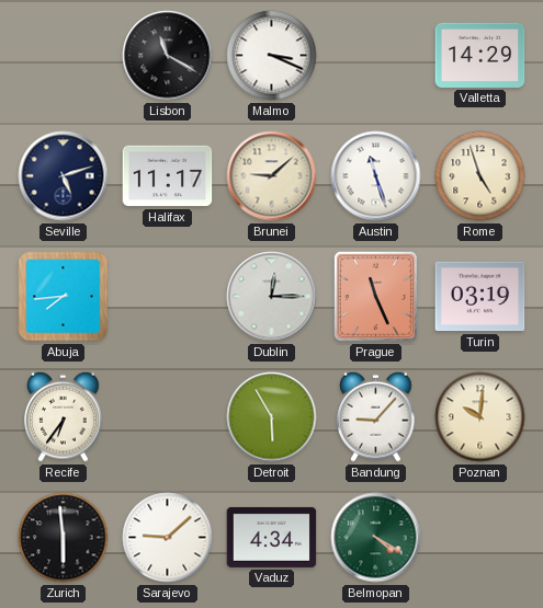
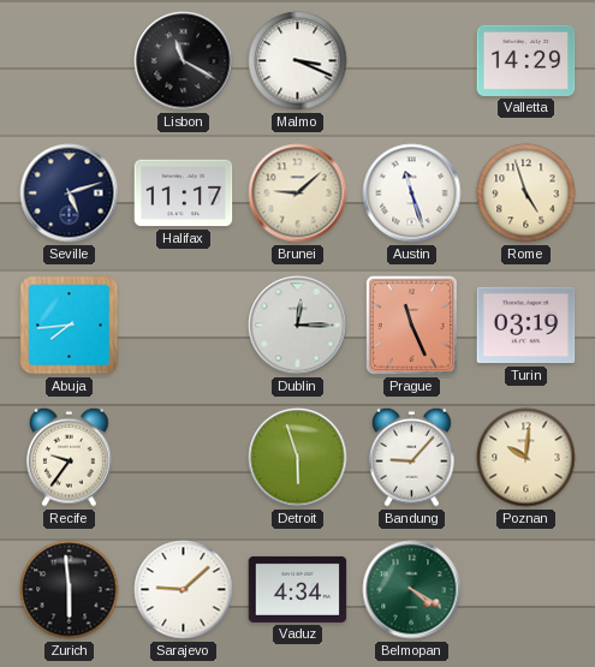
Recife: 6:36 -> 9:36 (70, 457)
Detroit: 5:55 -> 5:57 (298, 458)
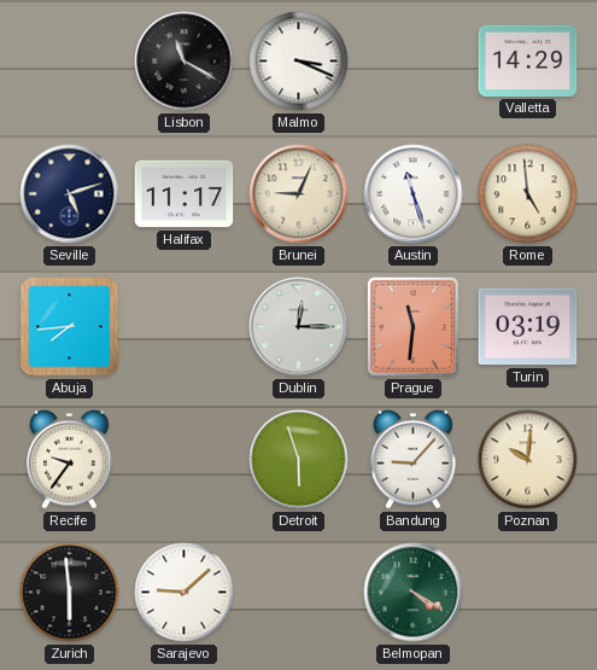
Brunei: 9:08 -> 9:04 (299, 194)
Rome: 4:57 -> 4:59 (528, 194)
Prague: 11:26 -> 11:31 (412, 326)
Vaduz: 4:34 -> none (298, 589)
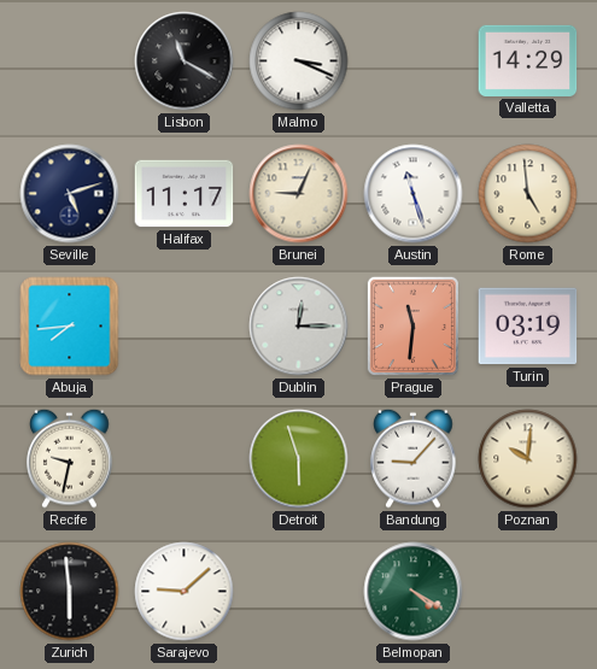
Recife: 9:36 -> 9:32 (70, 458)
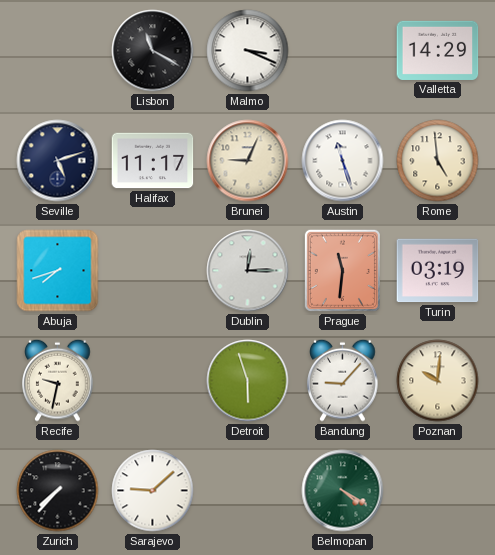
Abuja: 7:44 -> 7:42 (58, 271)
Zurich: 5:59 -> 7:37 (58, 491)
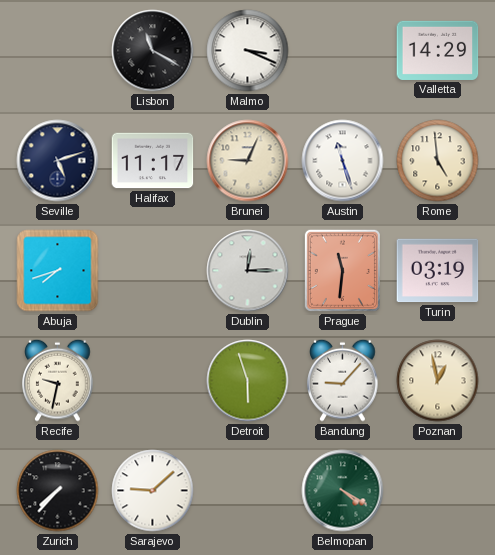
Poznan: 10:01 -> 12:58 (438, 381)
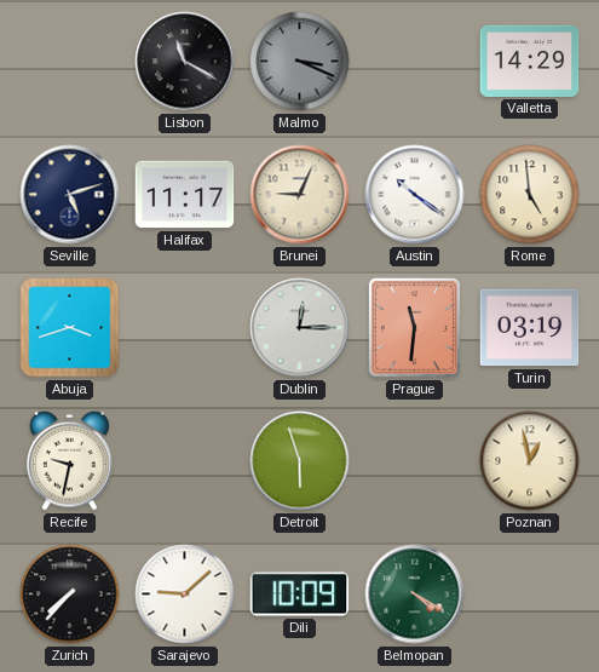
Malmo dial: white -> grey (300, 62)
Austin: 11:27 -> 10:21 (415, 195)
Abuja: 7:42 -> 3:42 (70, 328)
Bandung: 9:07 -> none (343, 380)
Dili: none -> 10:09 (300, 595)
